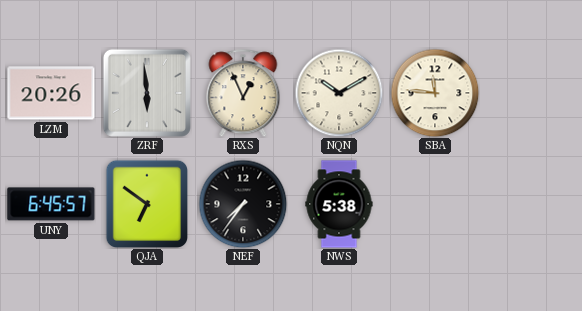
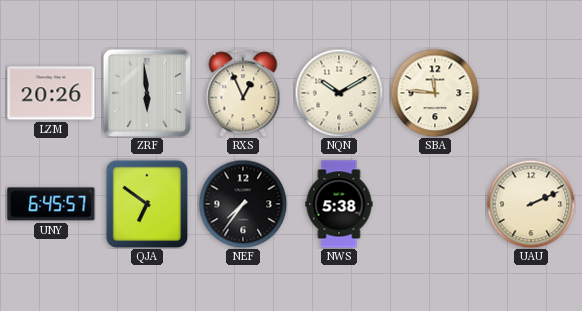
UAU: none -> 2:11 (531, 204)
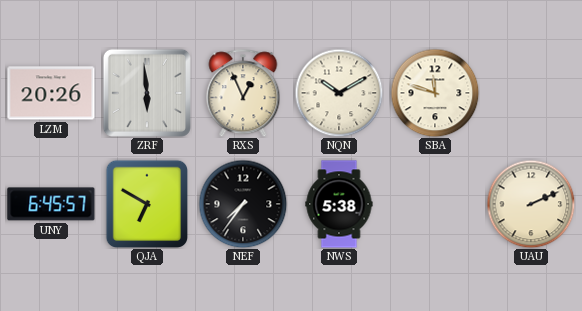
SBA: 11:46 -> 11:48 (435, 93)
QJA: 6:51 -> 6:50 (146, 203)
